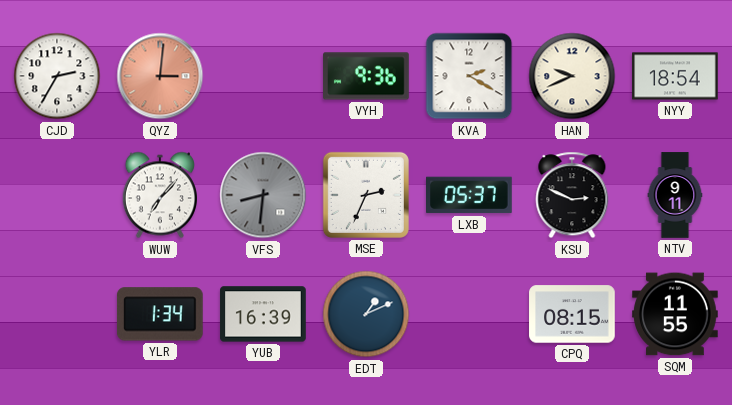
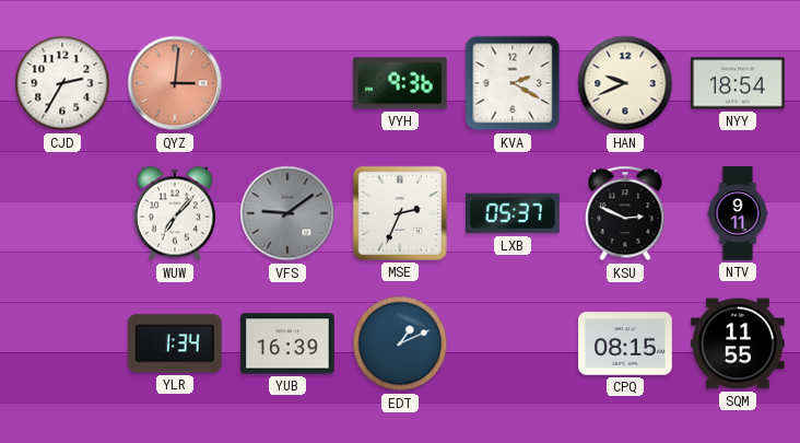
VFS: 8:31 -> 9:09 (287, 213)
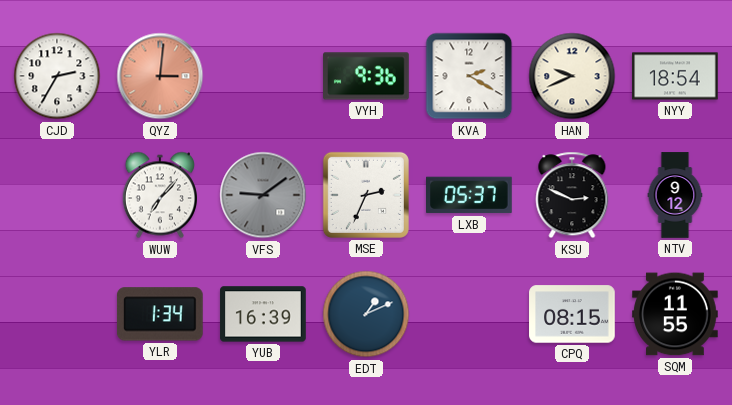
NTV: 9:11 -> 9:12 (675, 195)
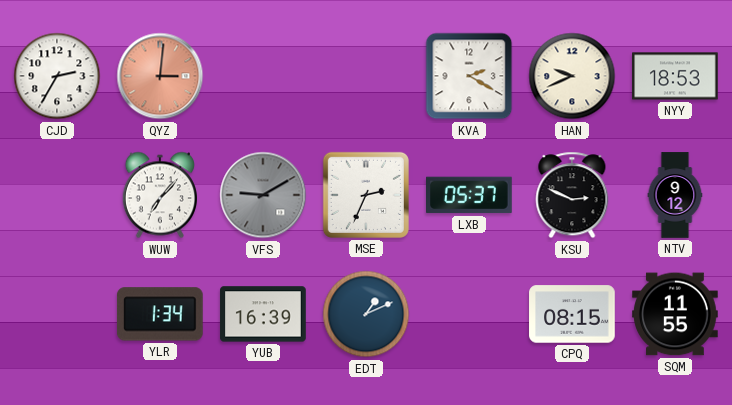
VYH: 9:36 -> none (366, 76)
NYY: 18:54 -> 18:53 (675, 76)
VFS: 9:09 -> 9:10 (263, 195)
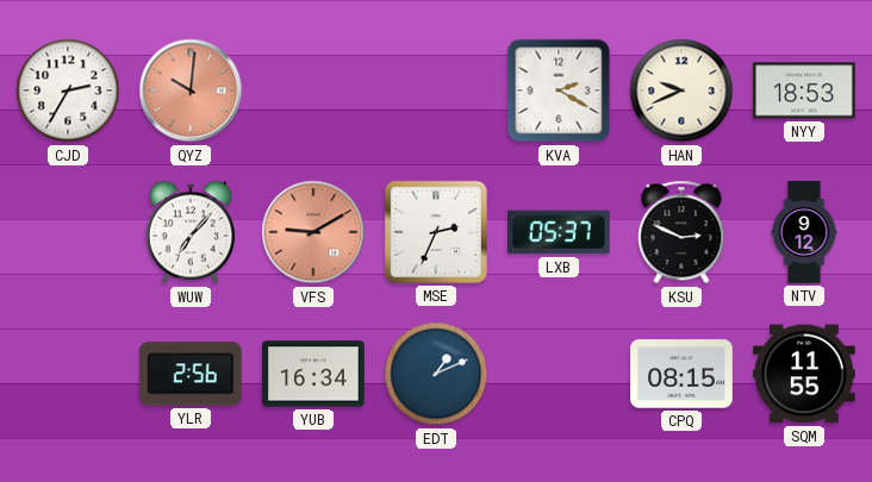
QYZ: 3:01 -> 10:01 (191, 90)
VFS dial: grey -> salmon (313, 232)
YLR: 1:34 -> 2:56 (191, 374)
YUB: 16:39 -> 16:34 (313, 374)
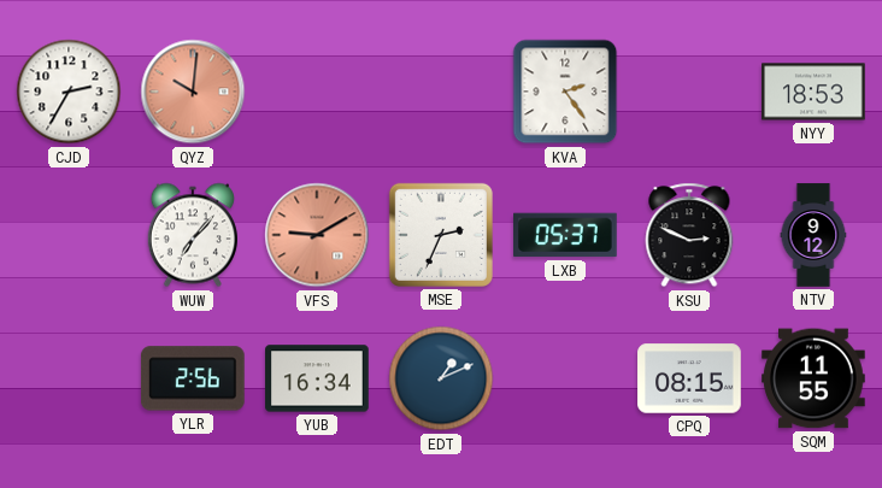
KVA: 2:20 -> 2:24 (565, 92)
HAN: 9:41 -> none (681, 90)
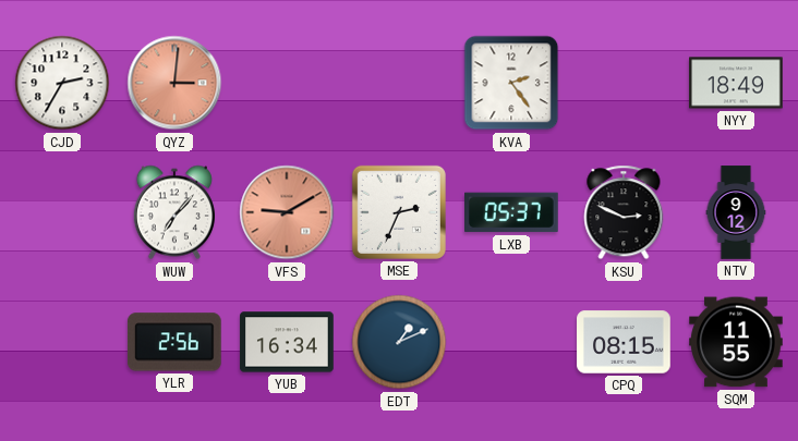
QYZ: 10:01 -> 3:01 (174, 83)
NYY: 18:53 -> 18:49 (736, 83)
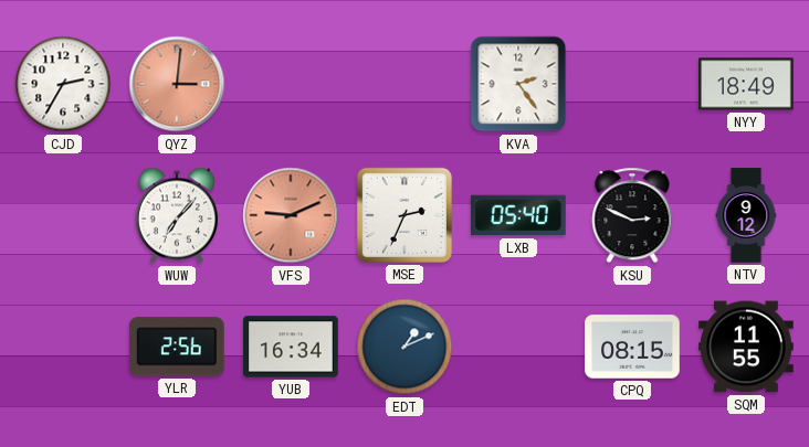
VFS: 9:10 -> 9:11 (291, 215)
LXB: 05:37 -> 05:40 (519, 215)
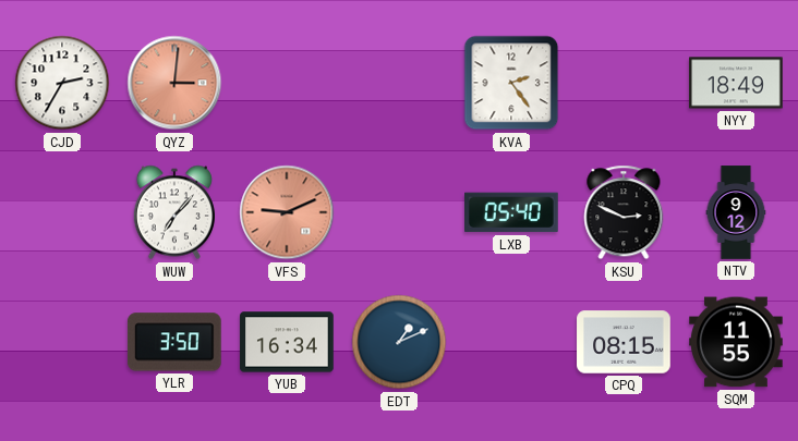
MSE: 2:34 -> none (404, 215)
YLR: 2:56 -> 3:50 (174, 342)
